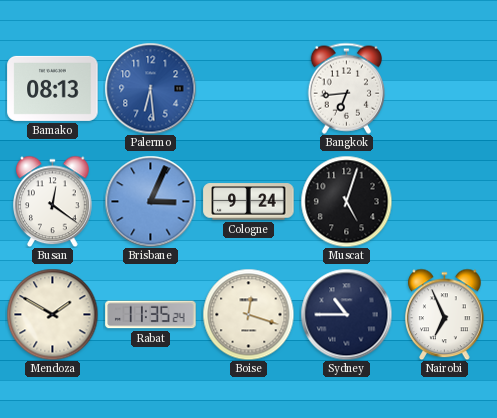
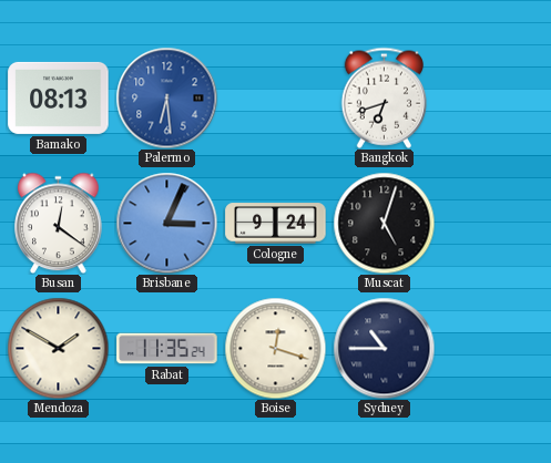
Bangkok: 6:44 -> 6:42 (385, 97)
Nairobi: 6:56 -> none (445, 314)
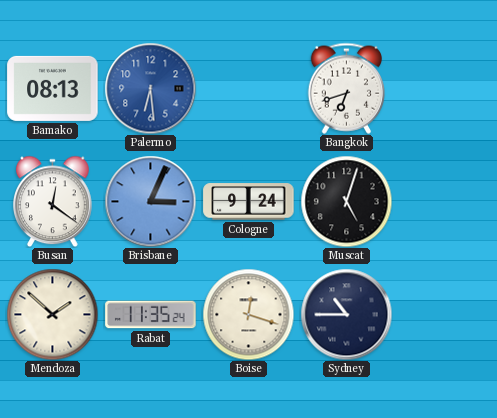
Mendoza: 1:50 -> 1:52 (52, 314)
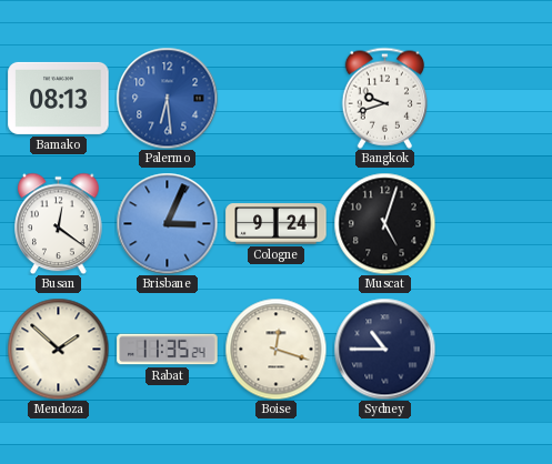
Bangkok: 6:42 -> 9:42 (385, 98)
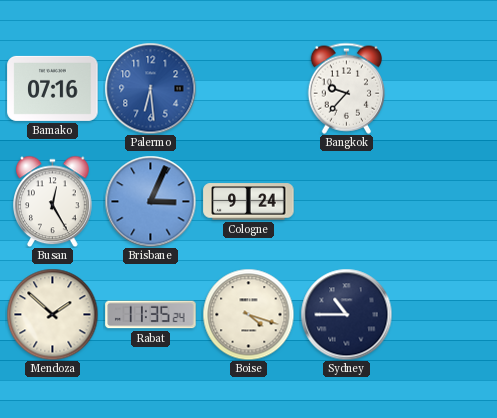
Bamako: 08:13 -> 07:16 (53, 88)
Bangkok: 9:42 -> 9:37 (347, 88)
Busan: 12:21 -> 12:25 (53, 201)
Muscat: 5:03 -> none (384, 223)
Boise: 12:18 -> 4:18 (248, 314)
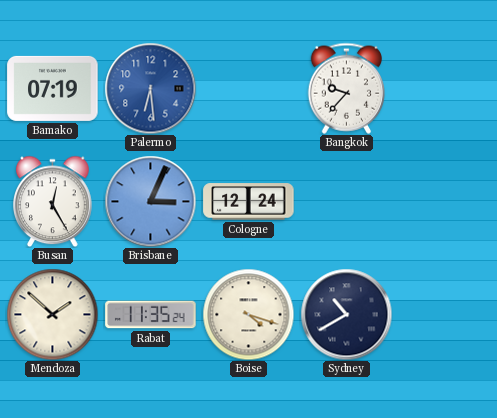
Bamako: 07:16 -> 07:19 (53, 88)
Cologne: 9:24 -> 12:24 (249, 202)
Sydney: 10:45 -> 10:40 (346, 314)
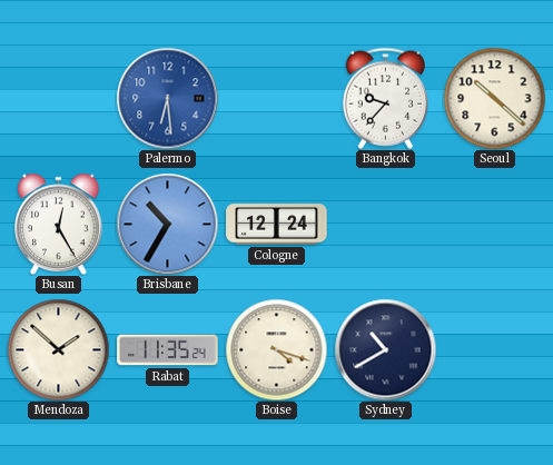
Bamako: 07:19 -> none (53, 88)
Seoul: none -> 10:22 (494, 98)
Brisbane: 3:04 -> 10:35 (167, 224)
